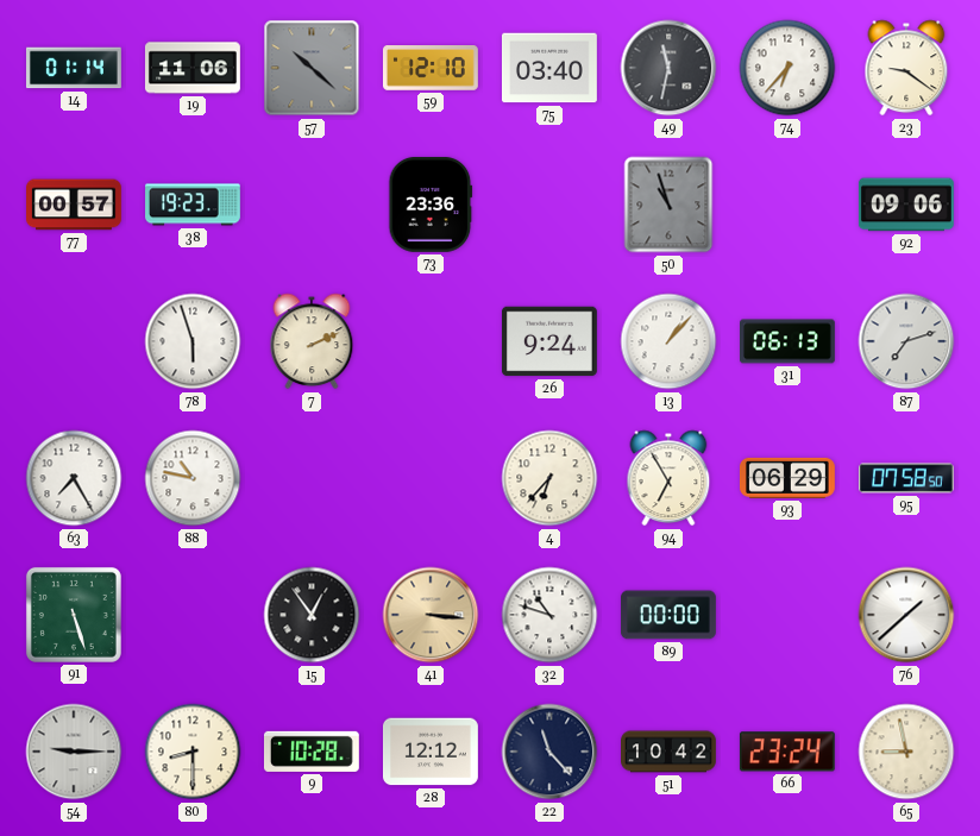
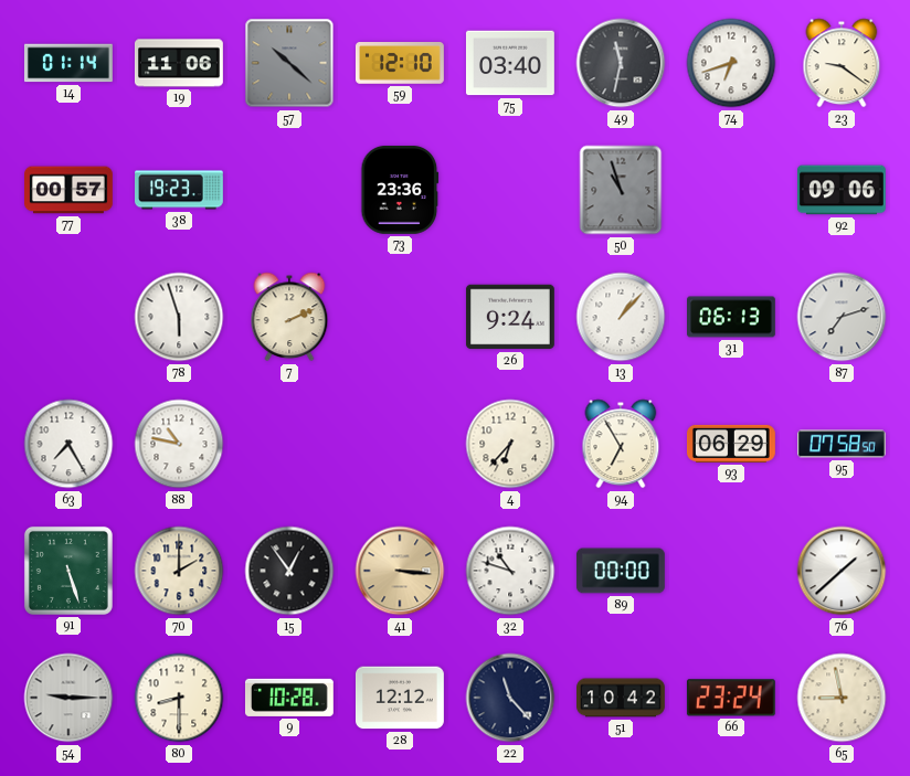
74: 6:37 -> 6:42 (731, 63)
70: none -> 2:00 (179, 571)
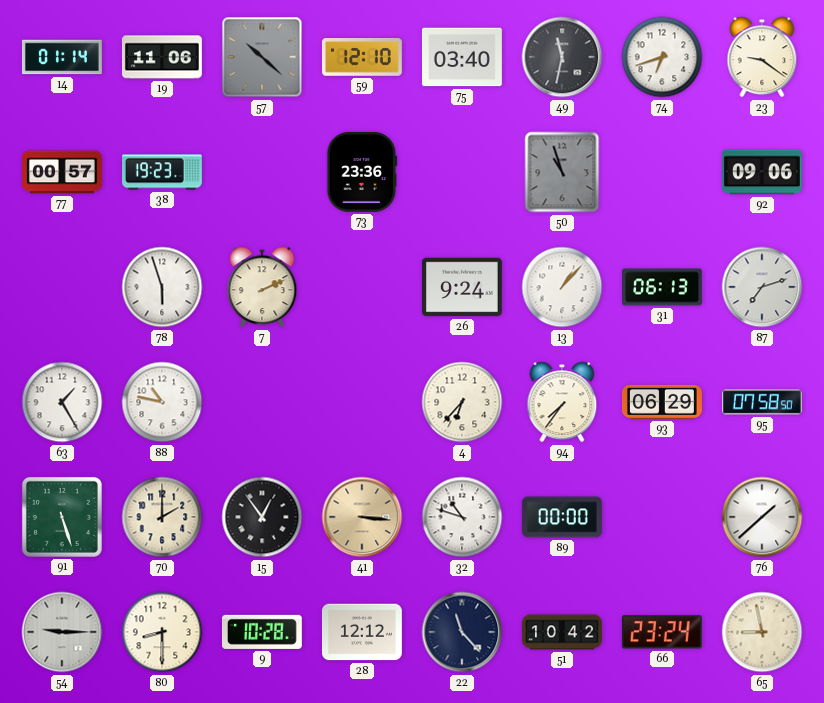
63: 7:25 -> 1:25 (62, 402)
94: 6:55 -> 7:36 (562, 402)
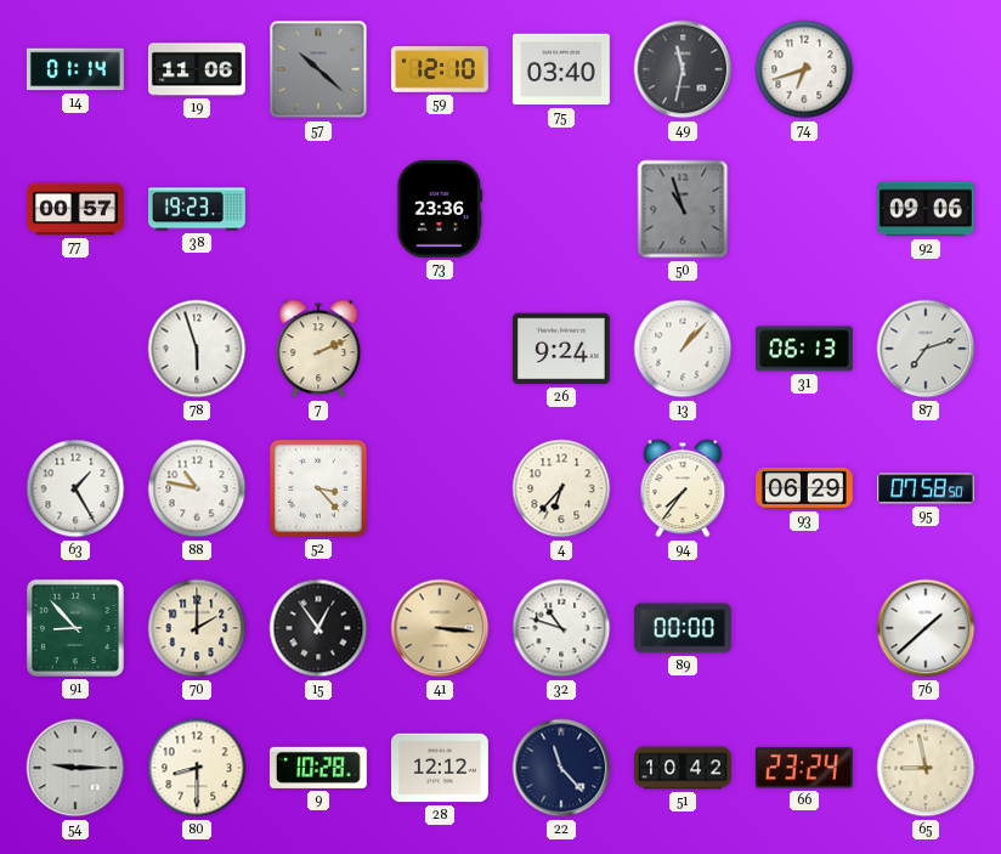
23: 9:21 -> none (762, 57)
52: none -> 3:23 (318, 488)
91: 5:27 -> 8:53 (75, 628)
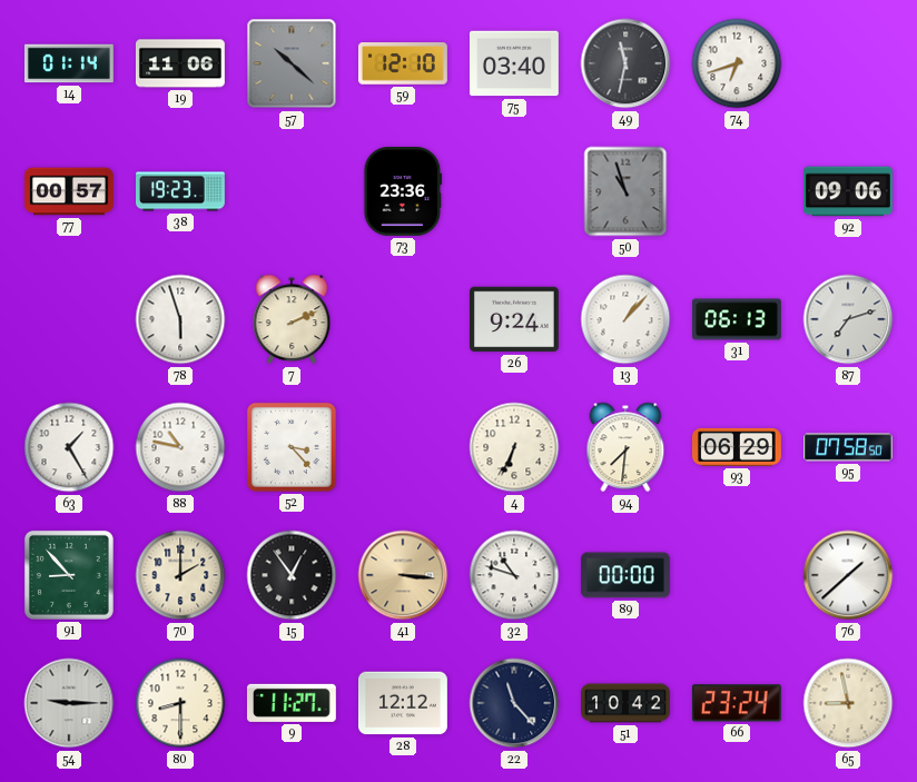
4: 6:37 -> 6:34 (514, 447)
94: 7:36 -> 7:31 (625, 447)
9: 10:28 -> 11:27 (292, 703)
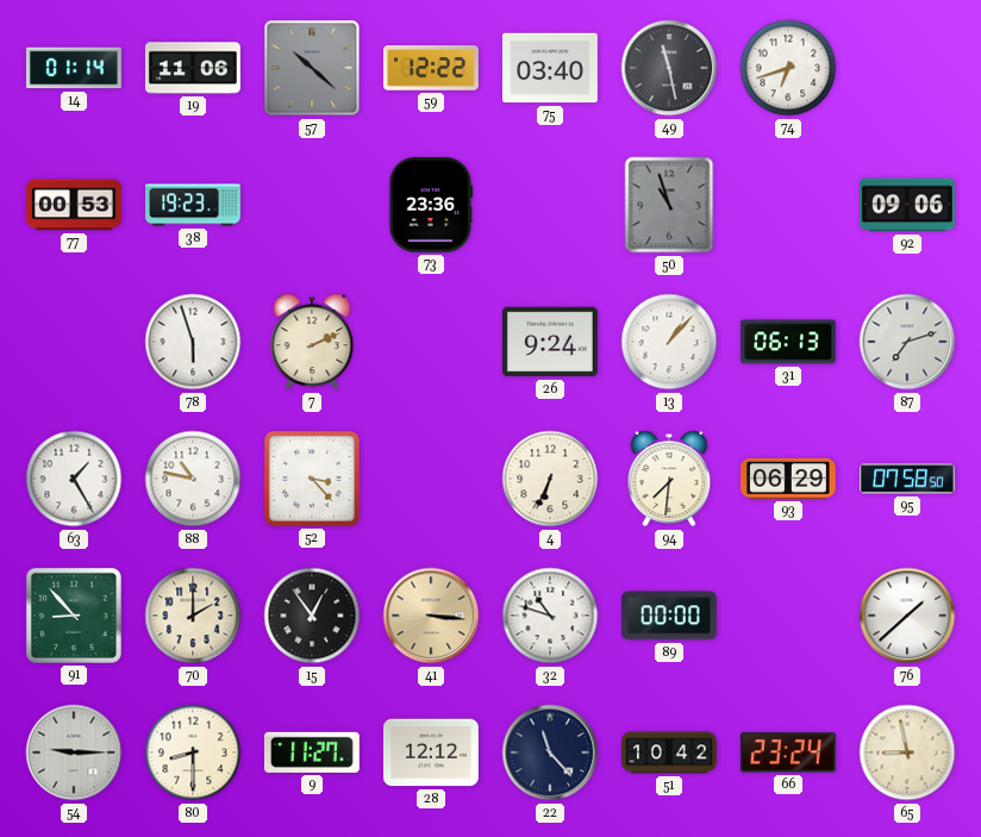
59: 12:10 -> 12:22 (431, 68)
49: 11:32 -> 11:28 (669, 68)
77: 00:57 -> 00:53 (75, 205)
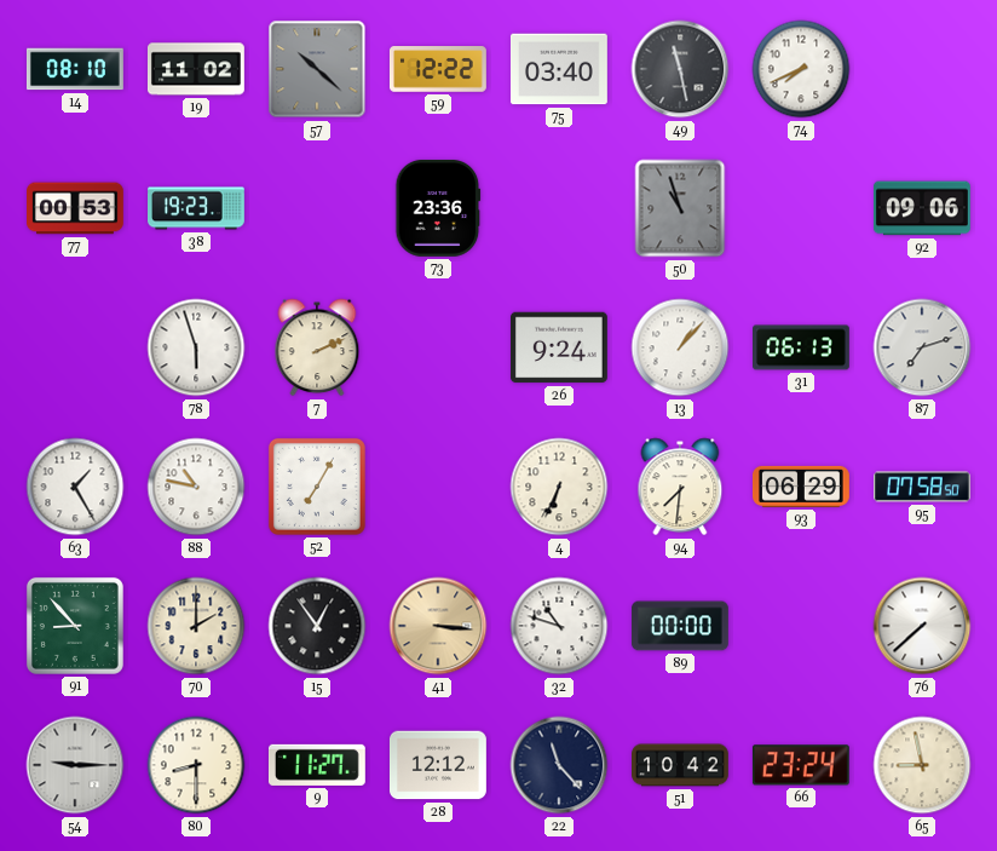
14: 01:14 -> 08:10 (75, 69)
19: 11:06 -> 11:02 (196, 69)
74: 6:42 -> 7:41 (801, 69)
52: 3:23 -> 7:05 (317, 487)
76: 1:38 -> 7:38 (922, 626)
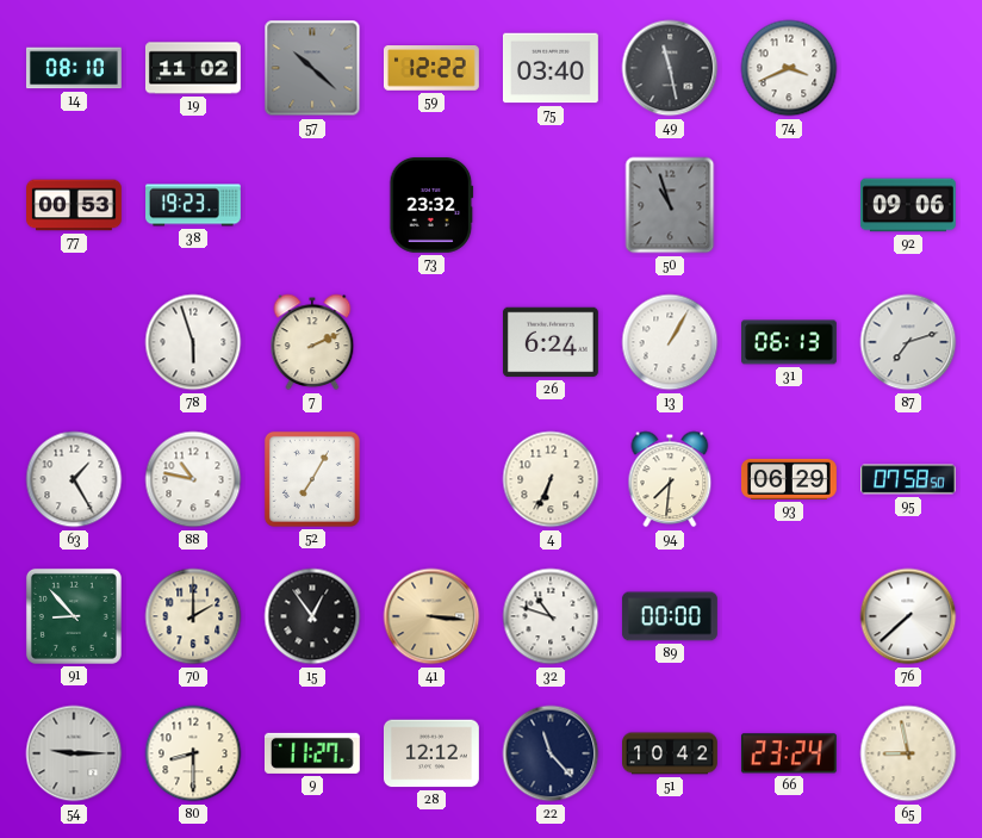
74: 7:41 -> 3:41 (789, 68)
73: 23:36 -> 23:32 (431, 205)
26: 9:24 -> 6:24 (551, 342)
13: 1:07 -> 1:05 (670, 342)
